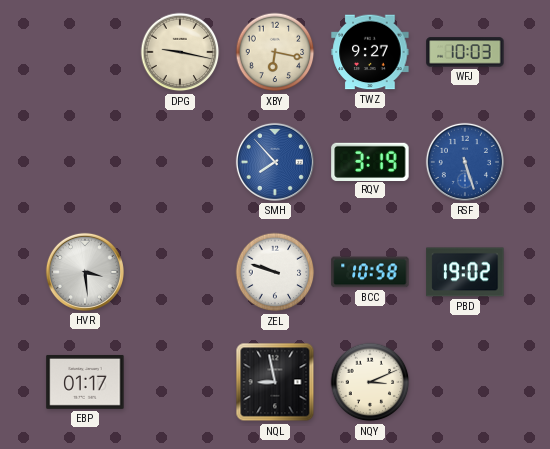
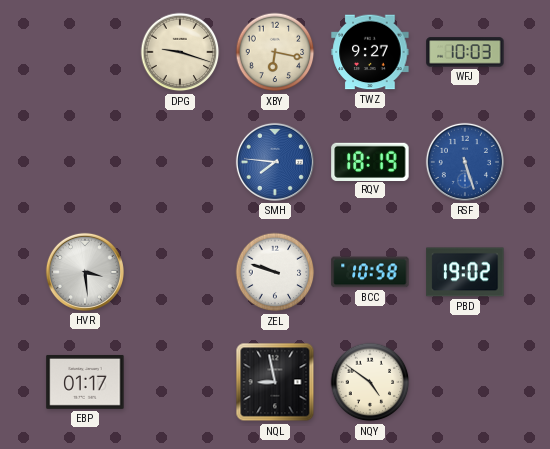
DPG: 9:17 -> 9:18 (180, 52)
SMH: 7:53 -> 7:46 (275, 162)
RQV: 3:19 -> 18:19 (370, 161)
NQY: 3:11 -> 4:51 (370, 382)
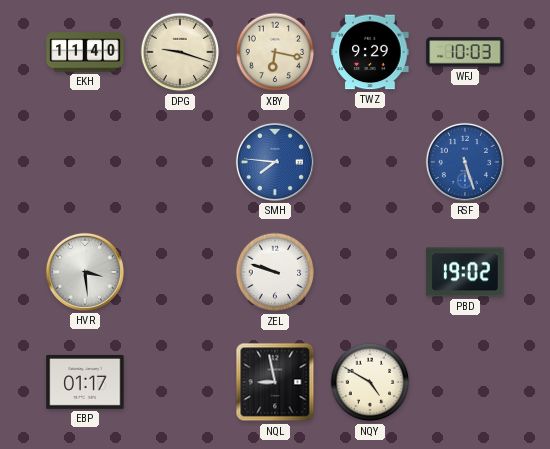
EKH: none -> 11:40 (85, 52)
TWZ: 9:27 -> 9:29 (370, 52)
RQV: 18:19 -> none (370, 161)
BCC: 10:58 -> none (370, 272)
NQY: 4:51 -> 4:50 (370, 382)
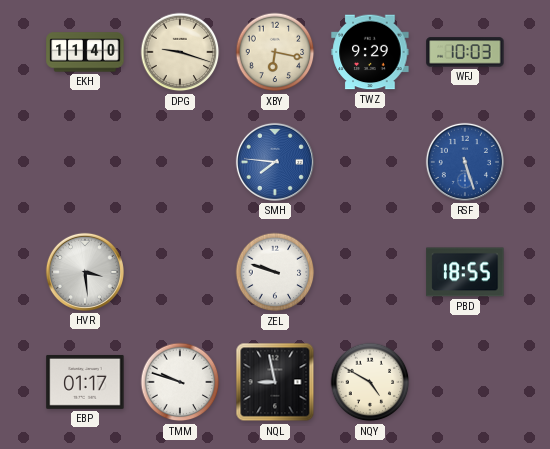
PBD: 19:02 -> 18:55 (465, 272)
TMM: none -> 9:48 (180, 382)
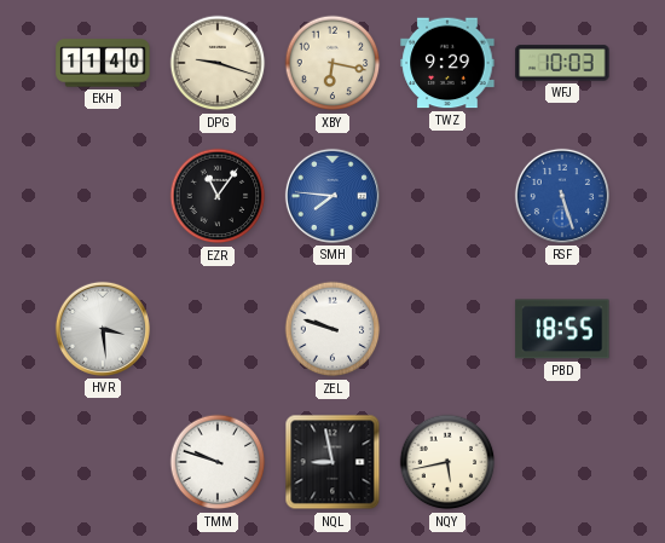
EZR: none -> 11:06 (218, 196)
EBP: 01:17 -> none (85, 382)
NQY: 4:50 -> 5:43 (447, 462)
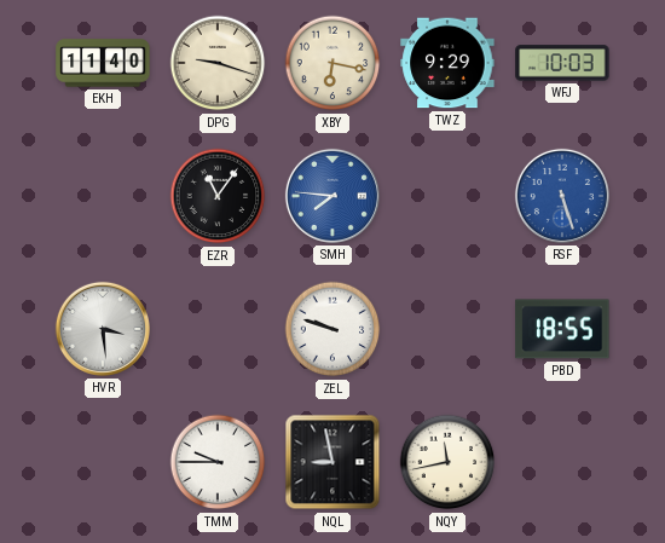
TMM: 9:48 -> 9:45 (218, 462)
NQY: 5:43 -> 11:43 (447, 462)
